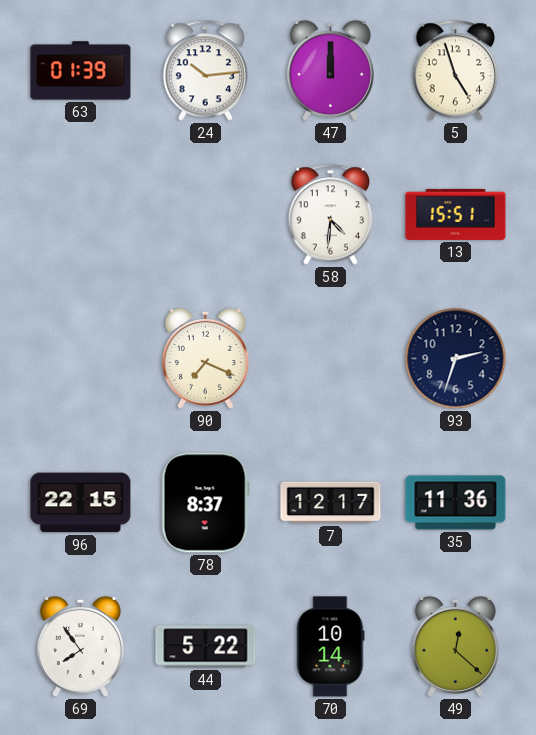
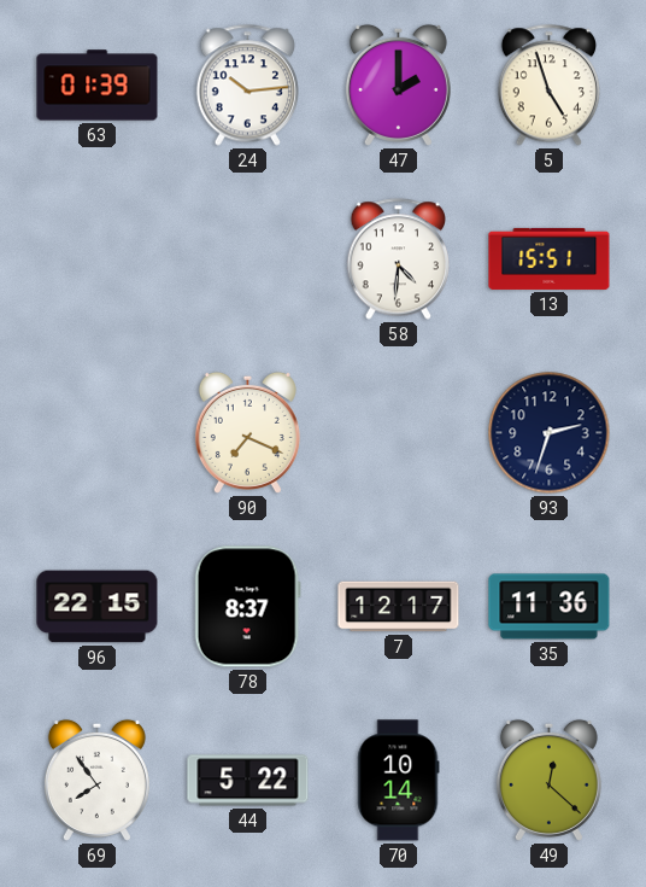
47: 12:00 -> 2:00 (398, 84)
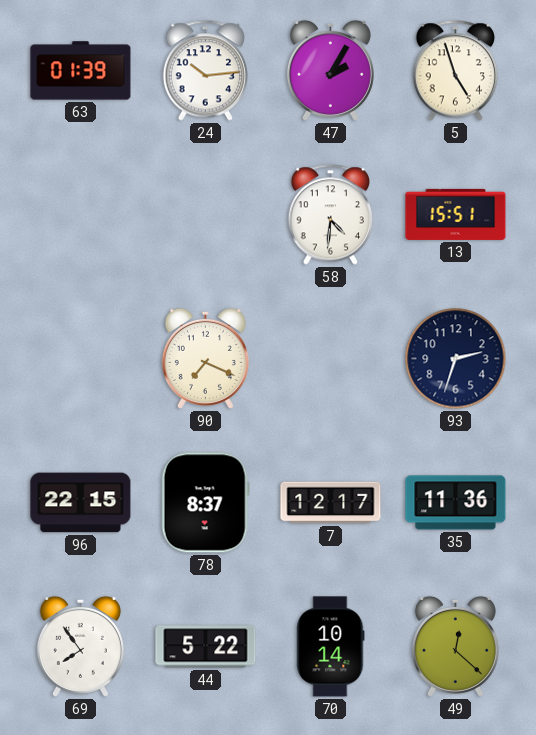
47: 2:00 -> 2:05 (330, 70)
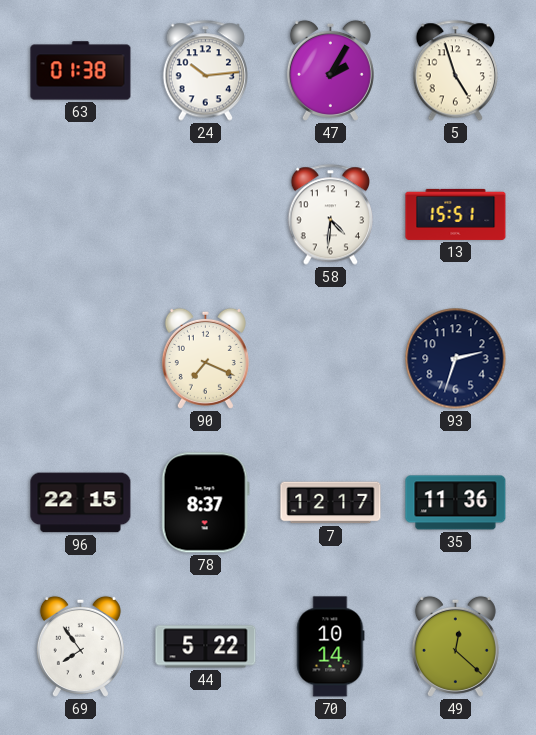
63: 01:39 -> 01:38 (81, 71)
